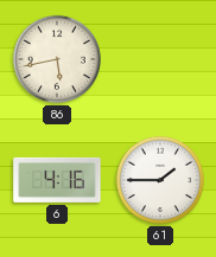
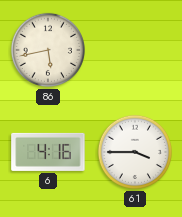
61: 1:45 -> 3:45 (135, 152)
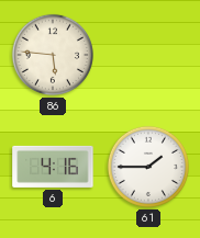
86: 5:43 -> 5:46 (53, 55)
61: 3:45 -> 1:45 (148, 167)
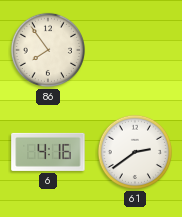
86: 5:46 -> 7:54 (48, 50)
61: 1:45 -> 2:39 (135, 152)
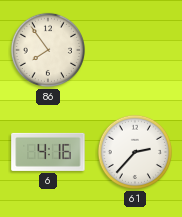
61: 2:39 -> 2:37 (135, 152)
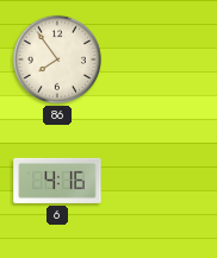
61: 2:37 -> none (135, 152)
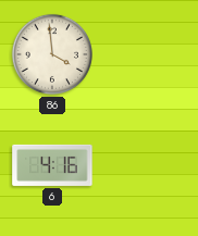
86: 7:54 -> 3:59 (52, 54)
